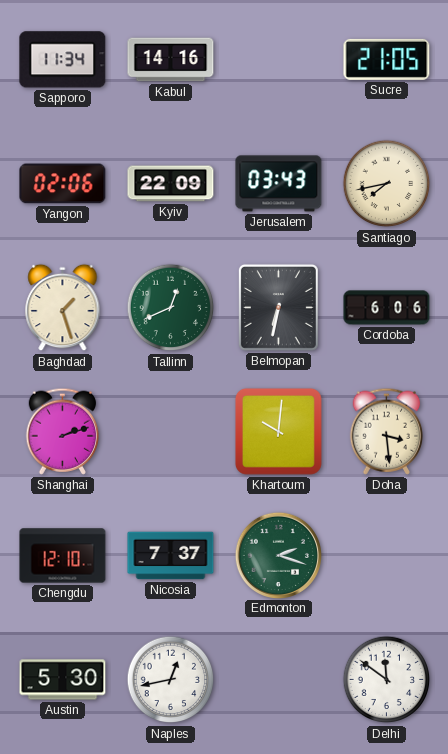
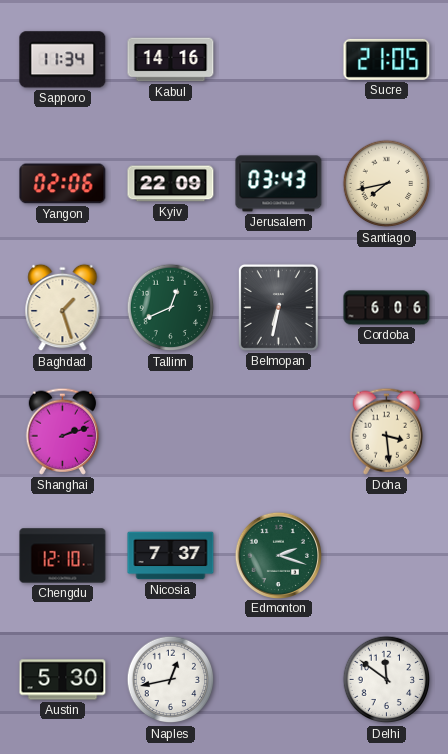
Khartoum: 10:01 -> none (278, 431)
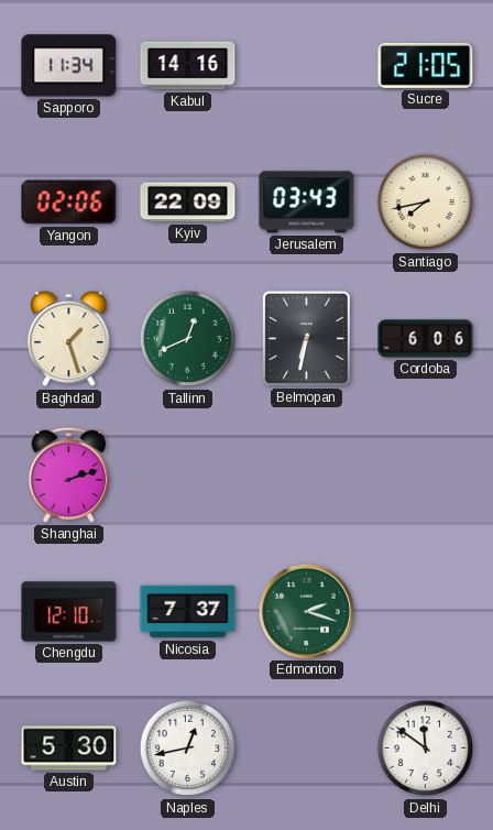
Doha: 3:29 -> none (387, 431)
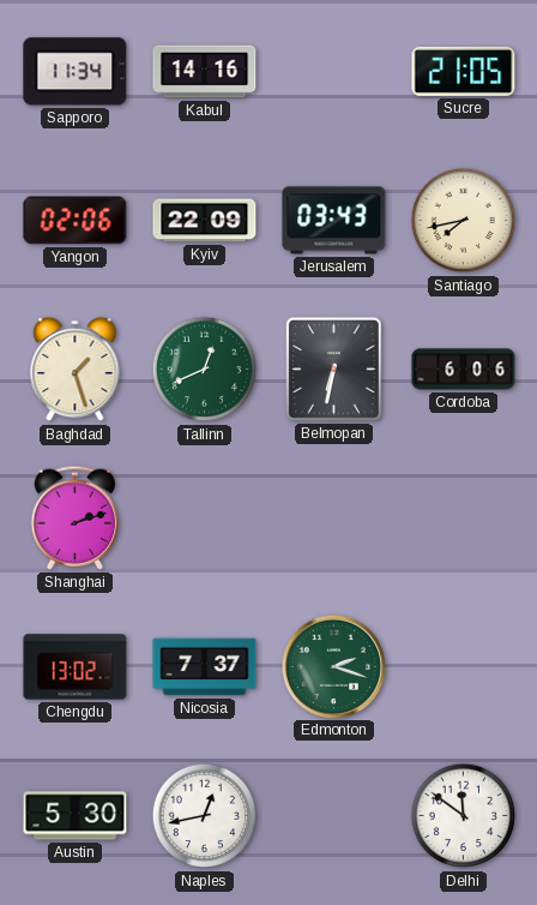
Chengdu: 12:10 -> 13:02 (76, 667)
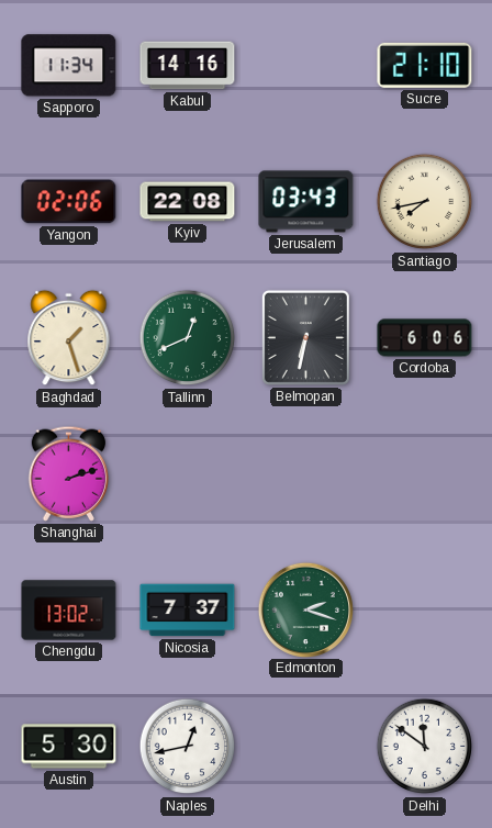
Sucre: 21:05 -> 21:10 (425, 65)
Kyiv: 22:09 -> 22:08 (188, 202)
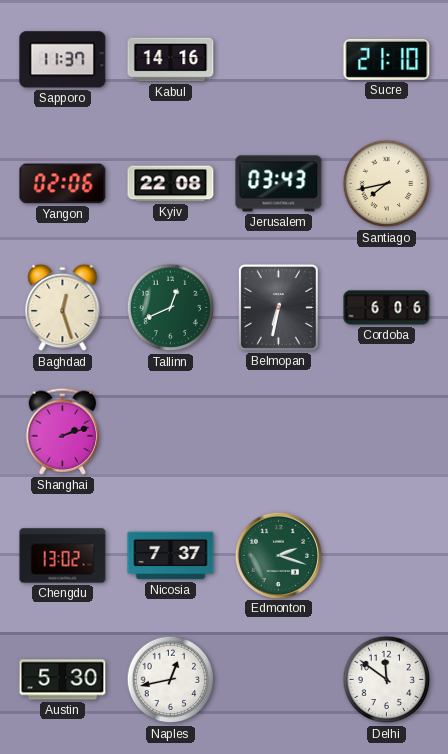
Sapporo: 11:34 -> 11:37 (63, 60)
Baghdad: 1:27 -> 12:27 (63, 308)
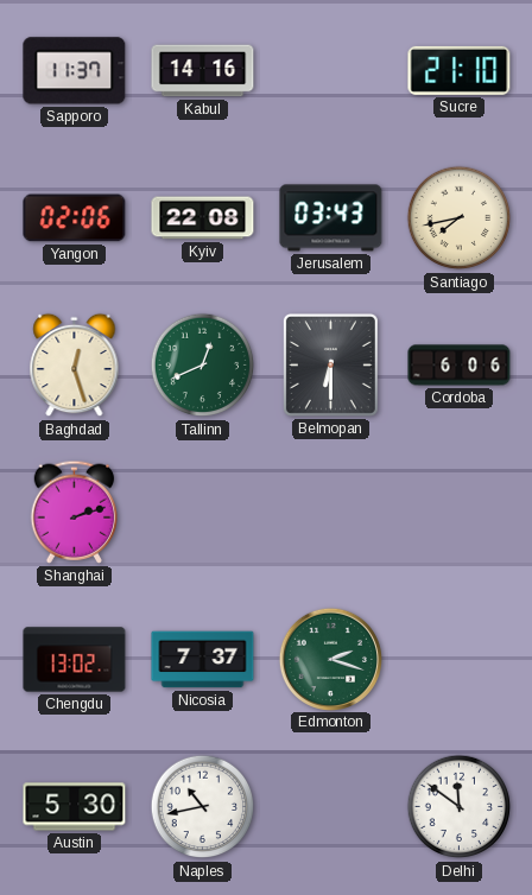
Belmopan: 6:32 -> 6:30 (330, 364)
Naples: 12:43 -> 10:43 (203, 807)
